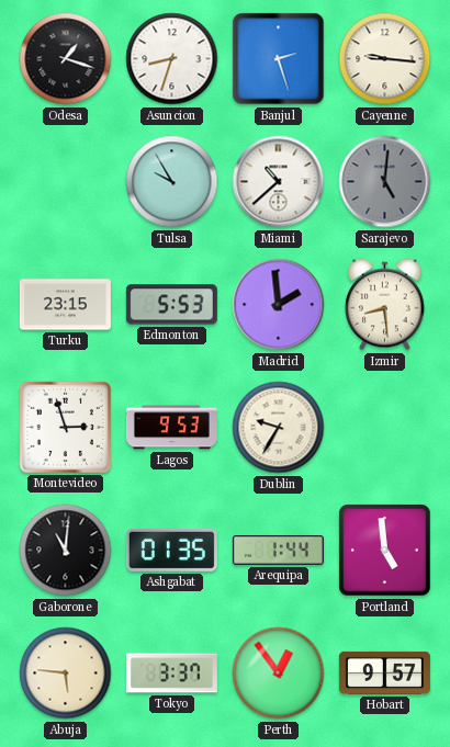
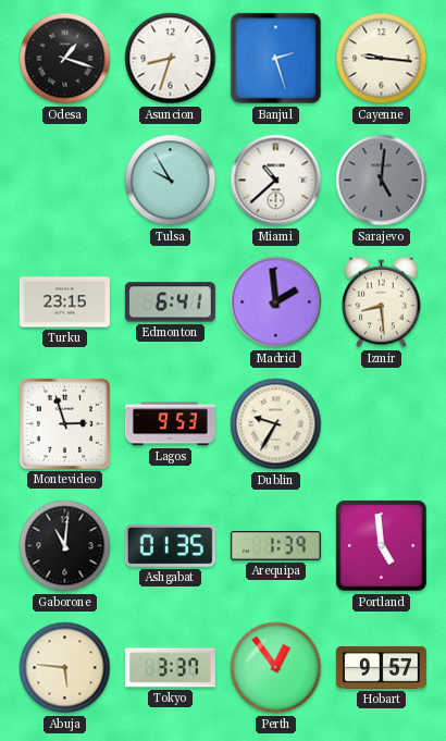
Edmonton: 5:53 -> 6:41 (170, 302)
Arequipa: 1:44 -> 1:39 (275, 545)
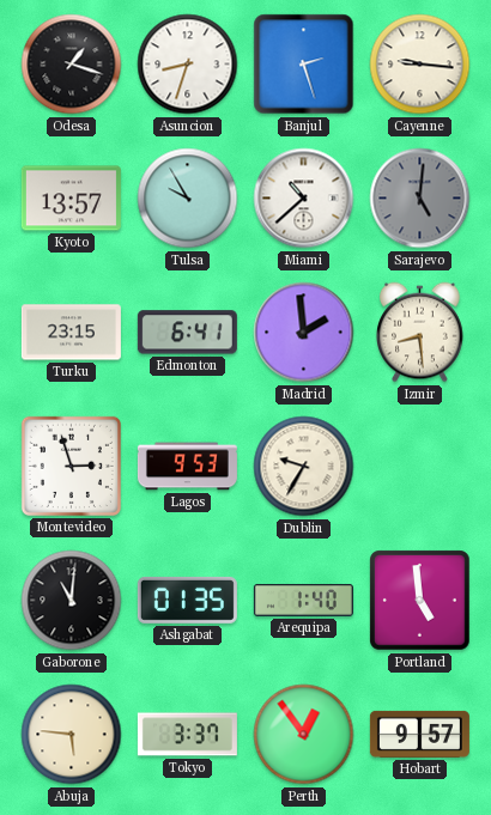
Kyoto: none -> 13:57 (71, 199)
Arequipa: 1:39 -> 1:40 (303, 600)
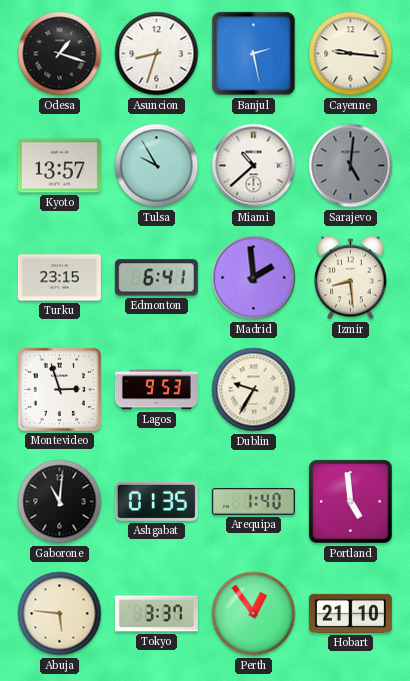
Banjul: 2:27 -> 2:28 (254, 54)
Hobart: 9:57 -> 21:10 (350, 613)
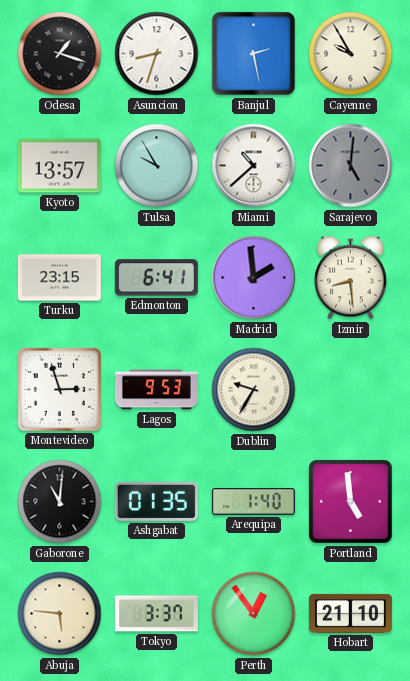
Cayenne: 9:16 -> 9:55 (351, 54)
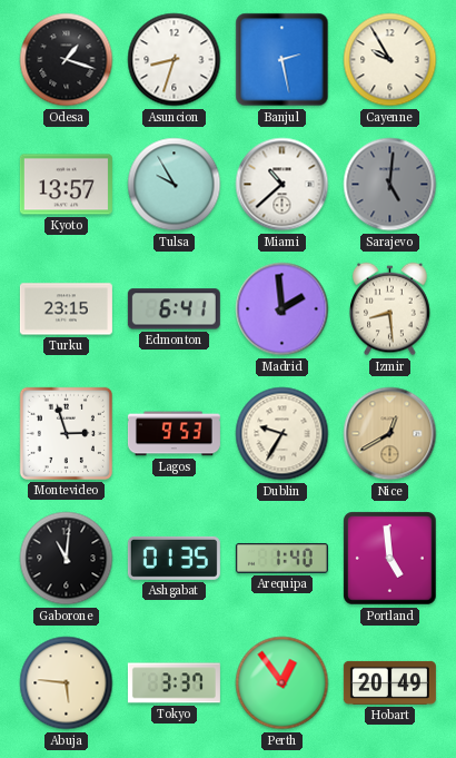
Nice: none -> 12:40 (390, 434)
Hobart: 21:10 -> 20:49 (389, 682)
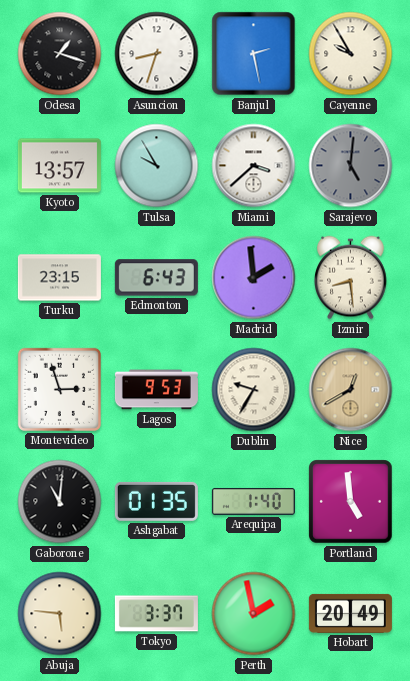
Miami: 10:38 -> 3:38 (254, 166)
Edmonton: 6:41 -> 6:43 (156, 278)
Perth: 12:54 -> 1:58 (254, 614)
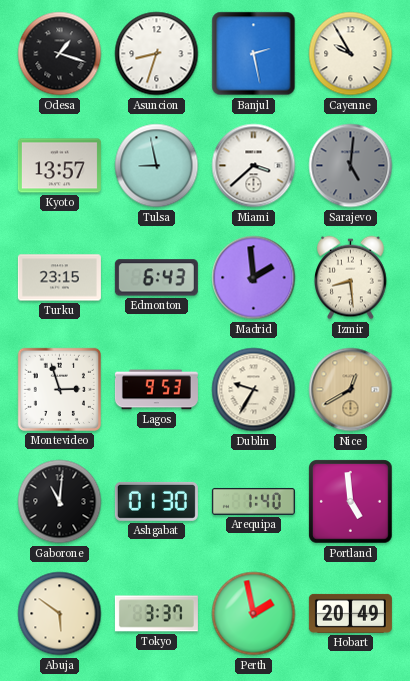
Tulsa: 9:55 -> 8:58 (157, 166)
Ashgabat: 01:35 -> 01:30 (156, 501)
Abuja: 5:46 -> 5:51 (60, 614)
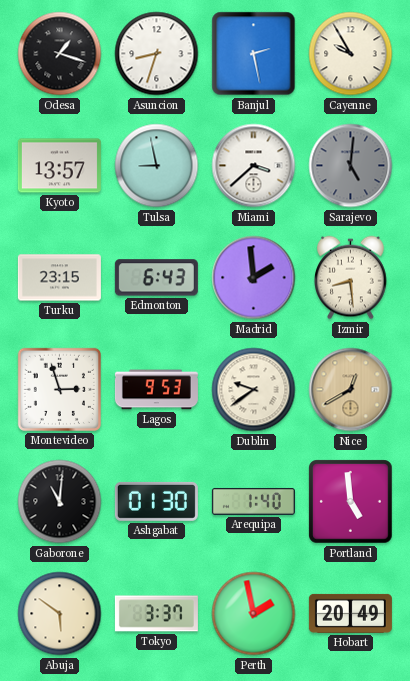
Dublin: 9:35 -> 9:39 (254, 390)
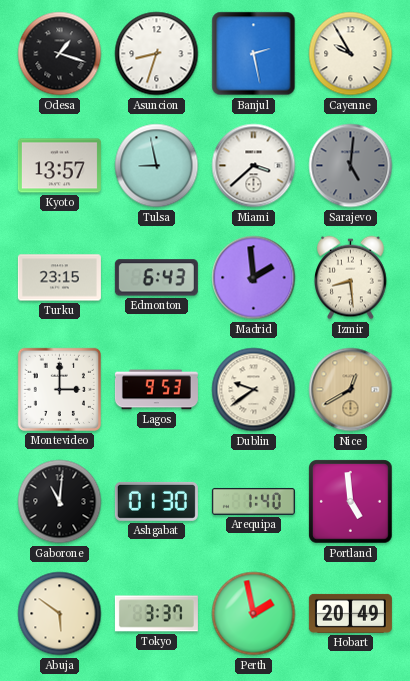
Montevideo: 2:57 -> 3:00 (59, 389)
